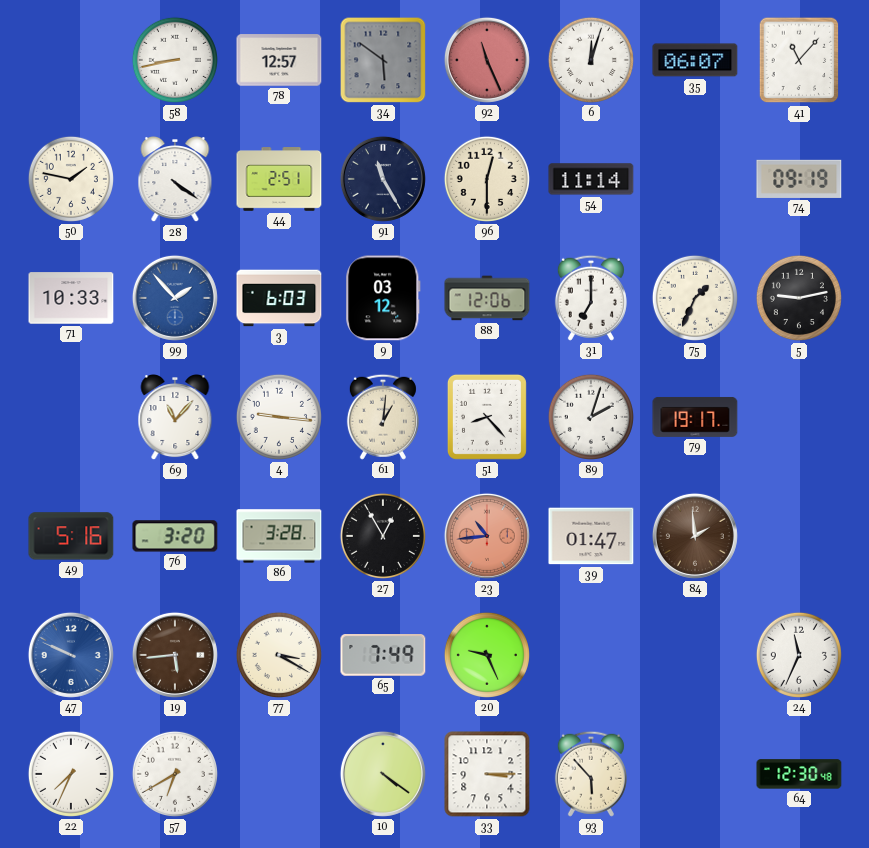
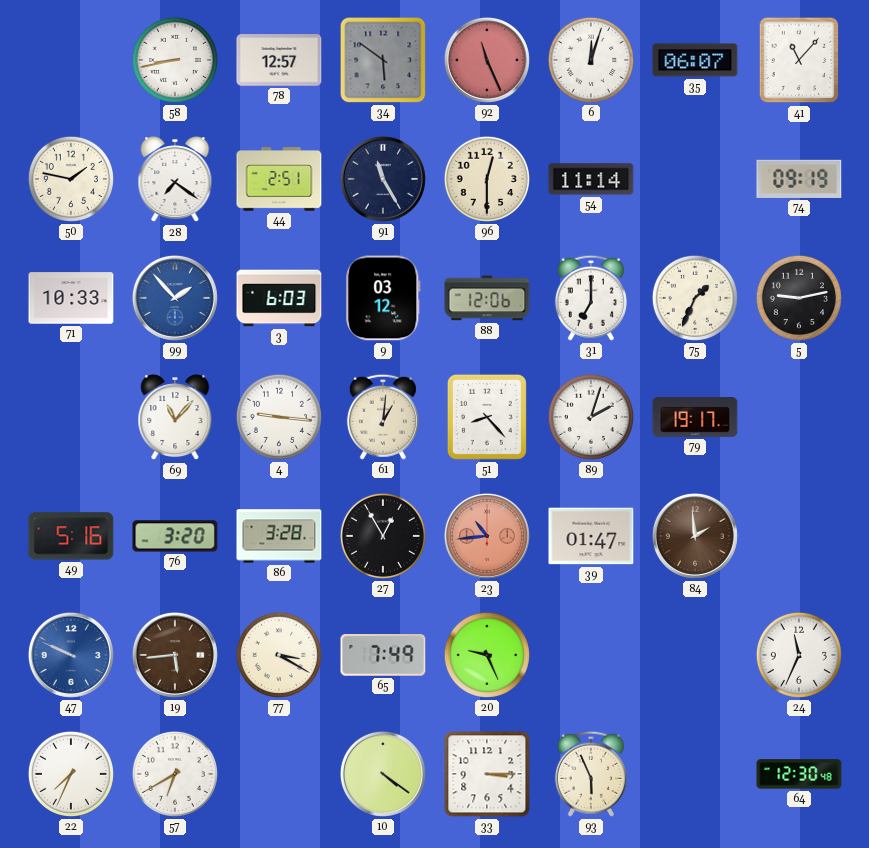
28: 4:21 -> 7:21 (175, 180)
93: 5:53 -> 5:56 (591, 774)
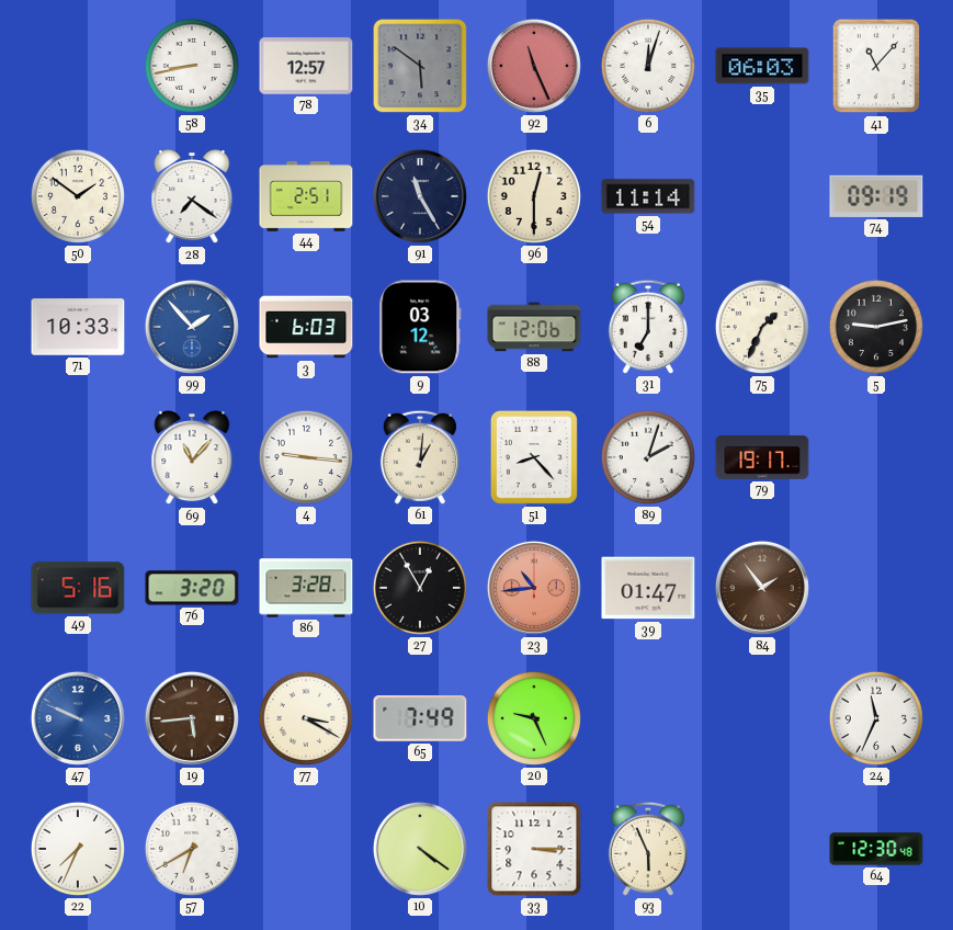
35: 06:07 -> 06:03 (762, 66)
50: 1:47 -> 1:51 (78, 196)
84: 1:59 -> 1:54 (762, 588)
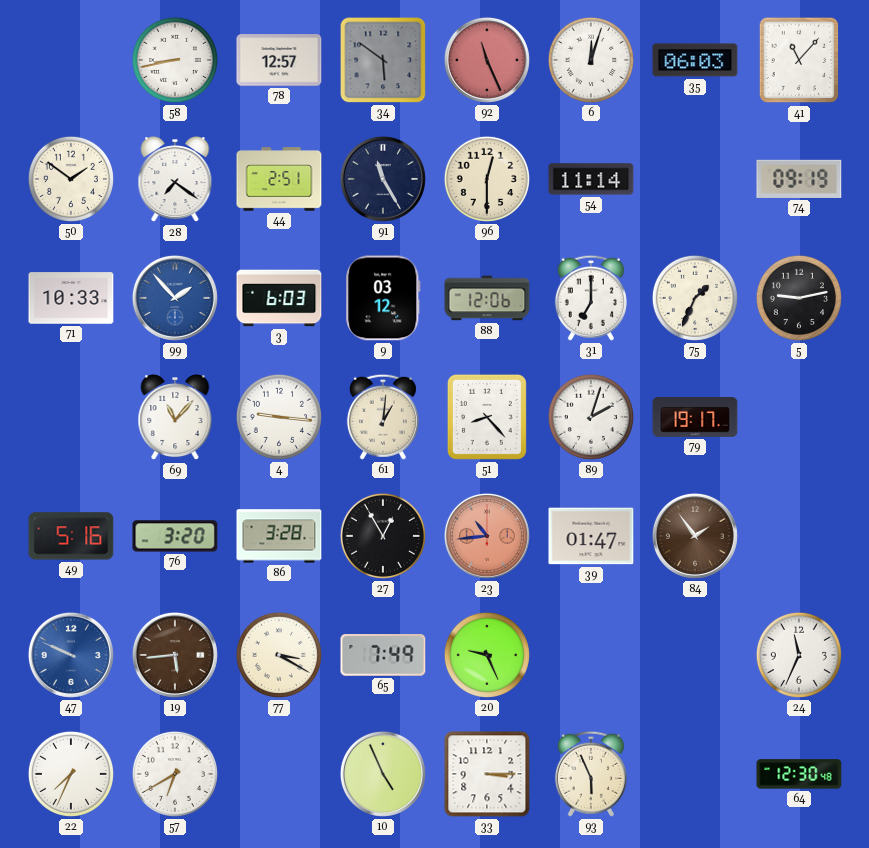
10: 4:21 -> 4:56 (383, 774)
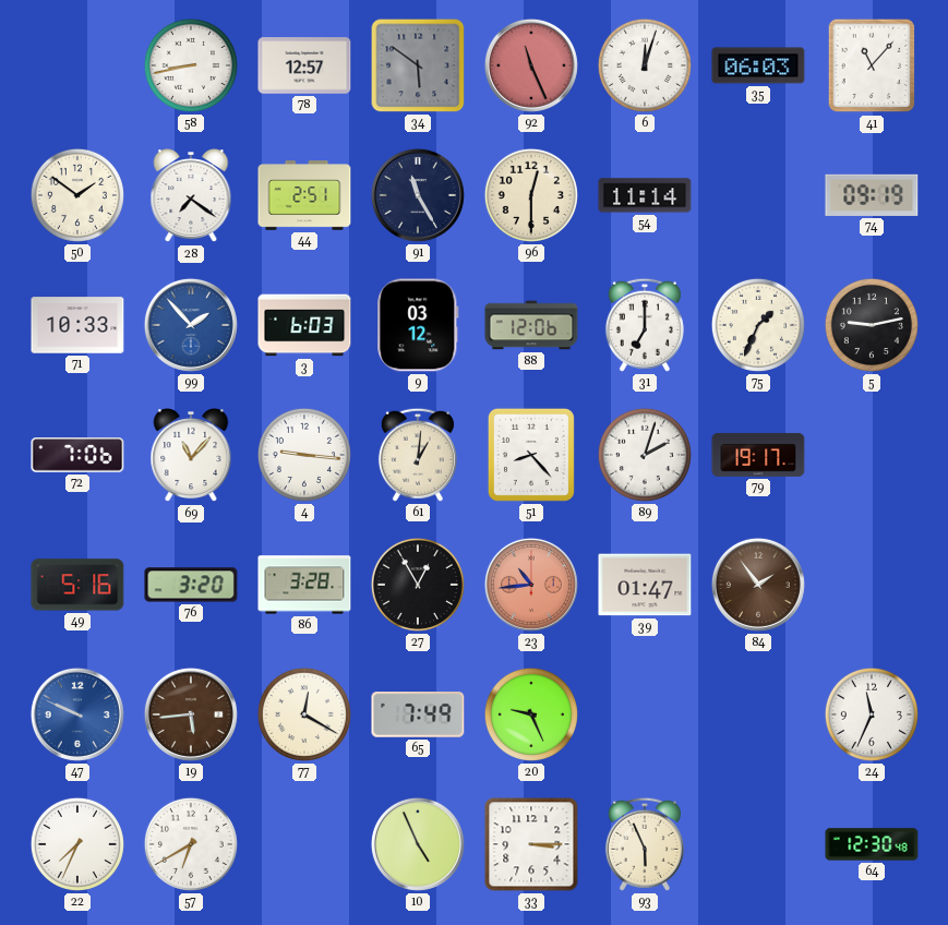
72: none -> 7:06 (77, 455)
77: 3:20 -> 12:20 (304, 714)
